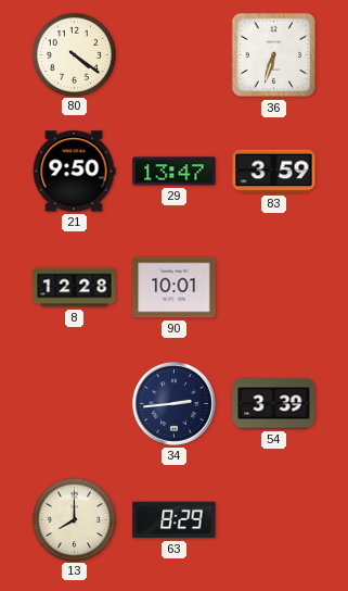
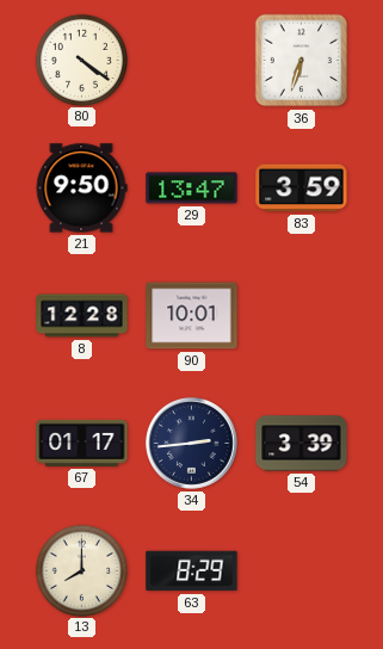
67: none -> 01:17 (82, 443)
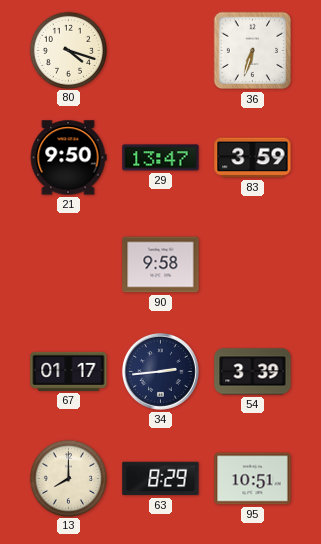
80: 4:21 -> 4:18 (68, 50)
8: 12:28 -> none (82, 316)
90: 10:01 -> 9:58 (161, 265)
95: none -> 10:51 (253, 479)
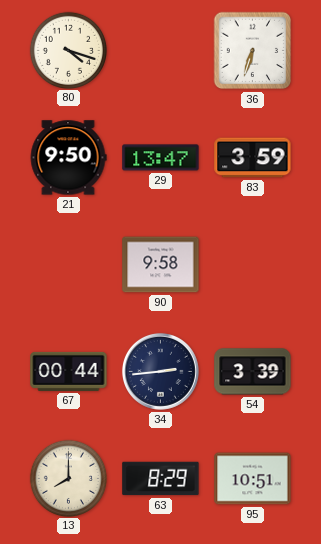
67: 01:17 -> 00:44 (69, 371)
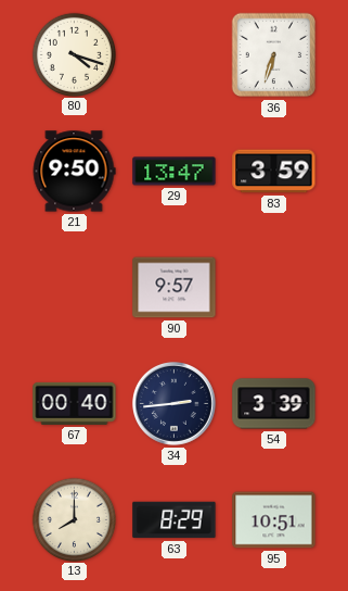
90: 9:58 -> 9:57 (175, 288)
67: 00:44 -> 00:40 (75, 403)
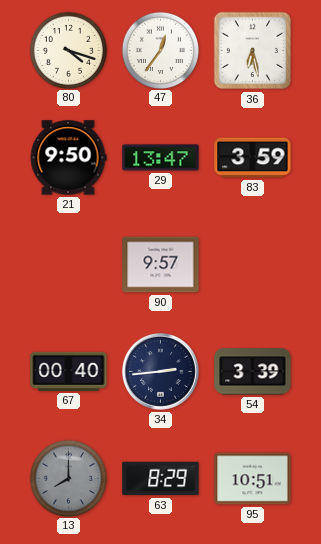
47: none -> 12:36 (160, 50)
36: 6:33 -> 6:28 (253, 51)
13 dial: cream -> grey (68, 478)
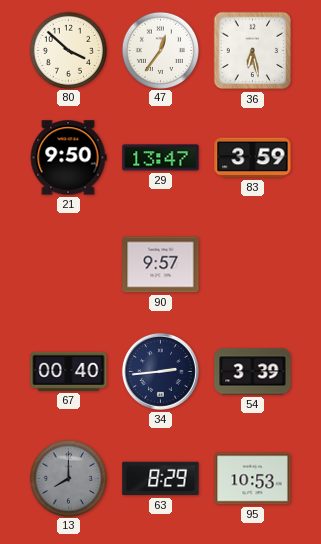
80: 4:18 -> 3:52 (68, 50)
95: 10:51 -> 10:53 (253, 479)
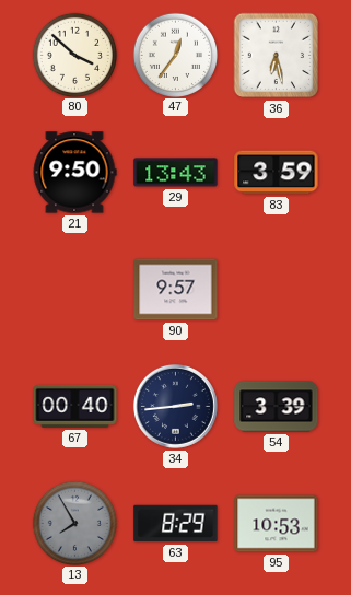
29: 13:47 -> 13:43 (176, 173)
13: 8:00 -> 7:55 (74, 523)
